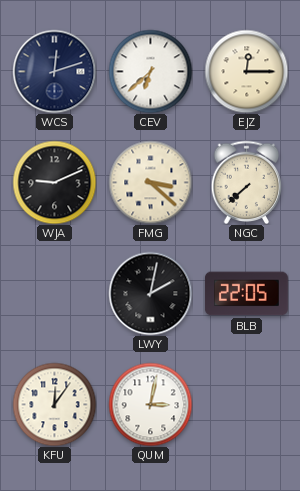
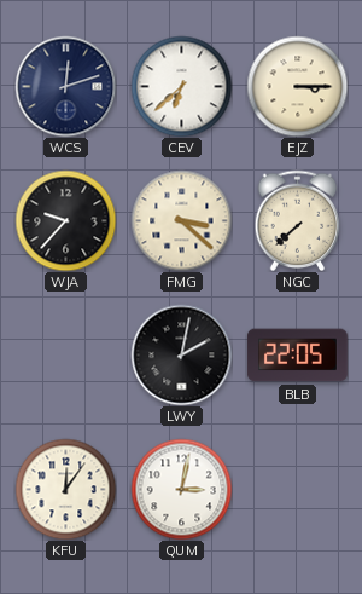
EJZ: 12:15 -> 3:15 (297, 86)
WJA: 9:11 -> 9:37 (65, 220)
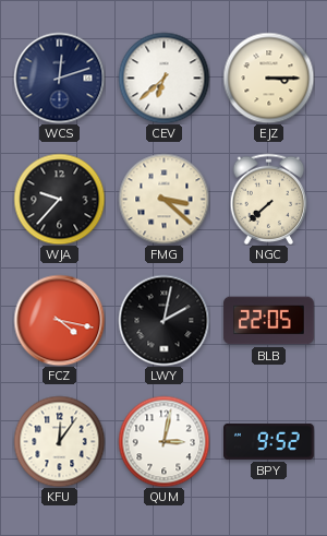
FCZ: none -> 4:17 (59, 320)
BPY: none -> 9:52 (269, 441)
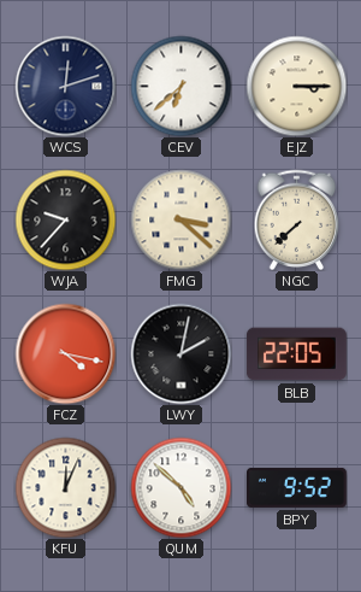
KFU: 12:06 -> 12:04 (65, 487)
QUM: 3:02 -> 4:52 (180, 487)
